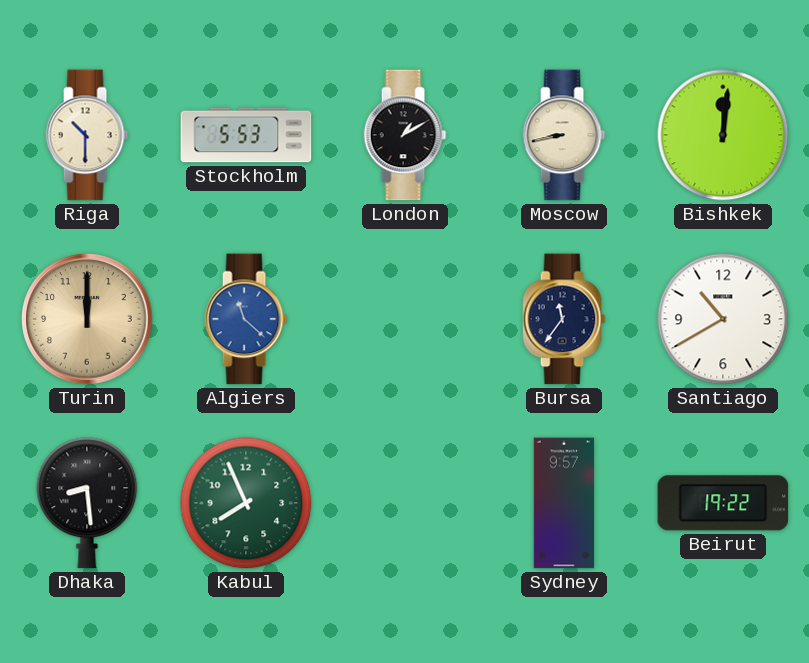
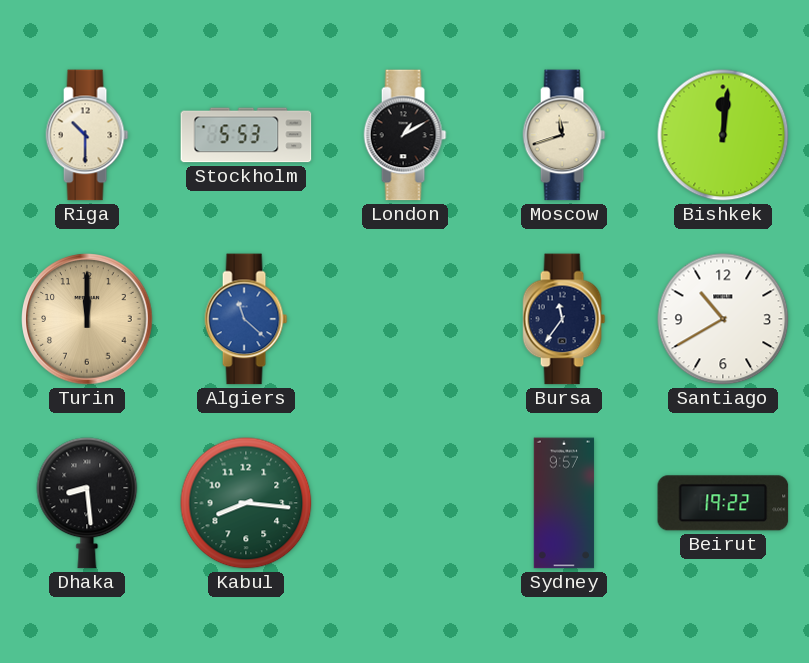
Moscow: 8:43 -> 11:42 (564, 135)
Kabul: 7:56 -> 8:16 (246, 503)
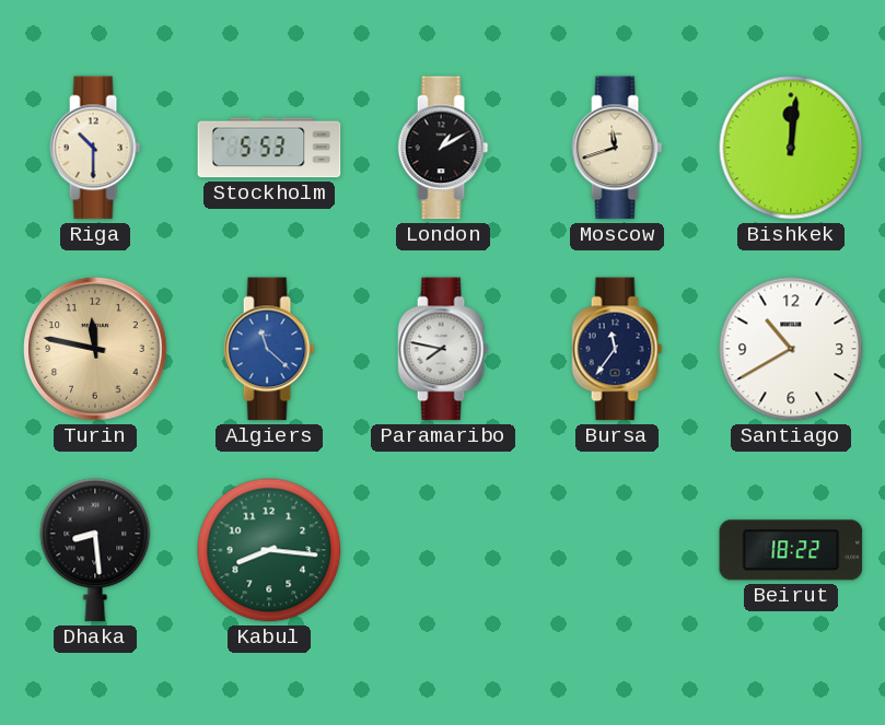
Turin: 12:00 -> 11:47 (95, 349)
Paramaribo: none -> 7:47 (443, 349)
Sydney: 9:57 -> none (564, 503)
Beirut: 19:22 -> 18:22 (791, 550)
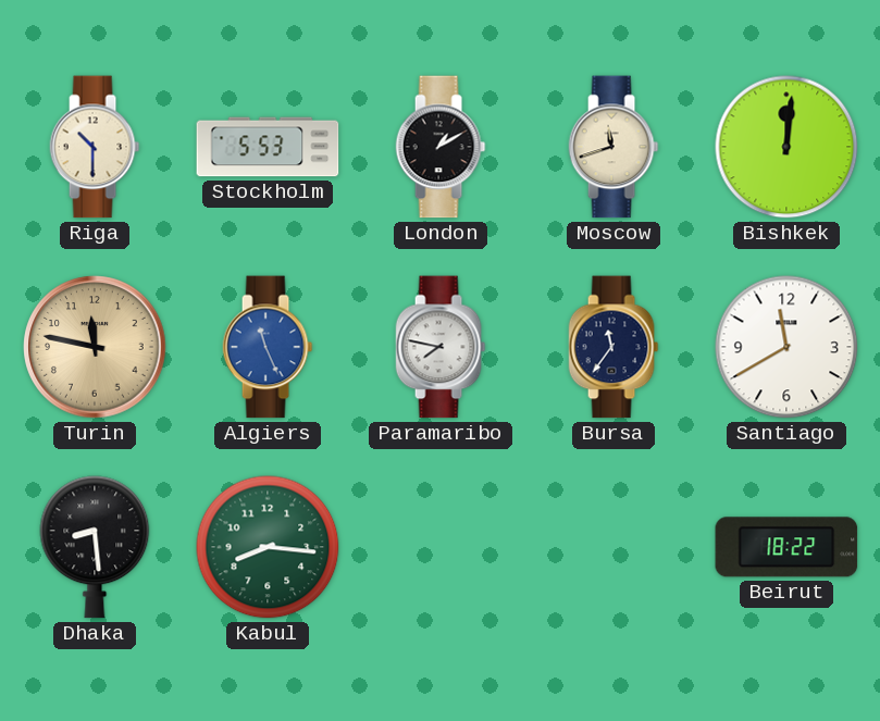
Algiers: 11:22 -> 11:26 (268, 347)
Santiago: 10:40 -> 11:40 (786, 347)
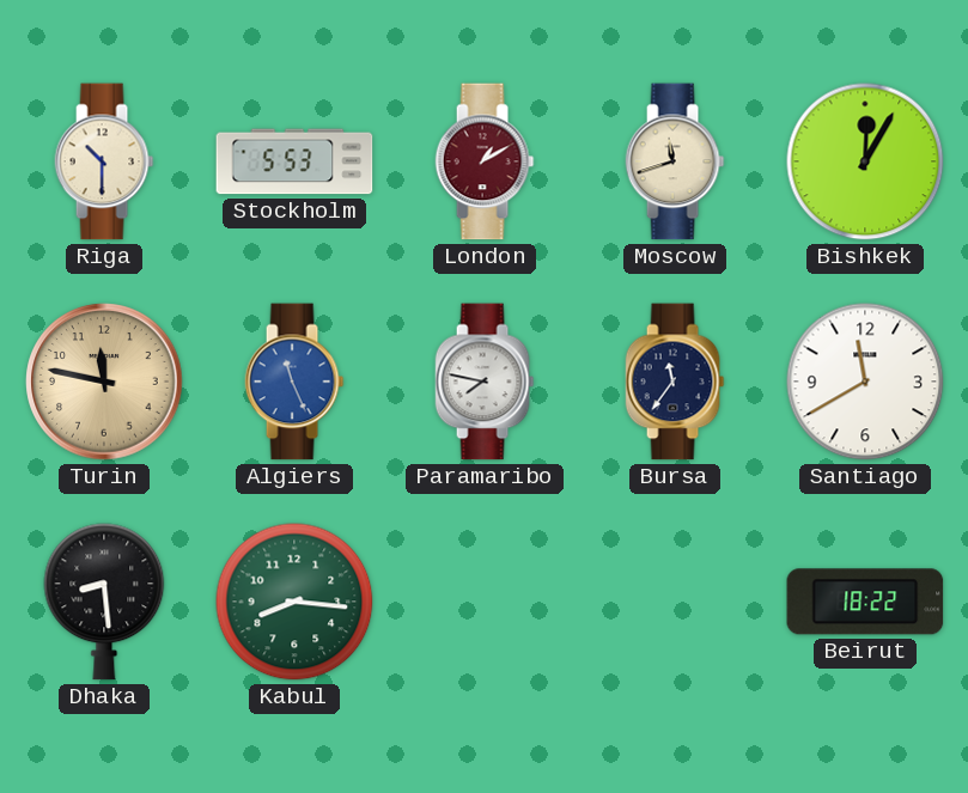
London dial: black -> burgundy (485, 161)
Bishkek: 12:01 -> 12:05 (865, 161)
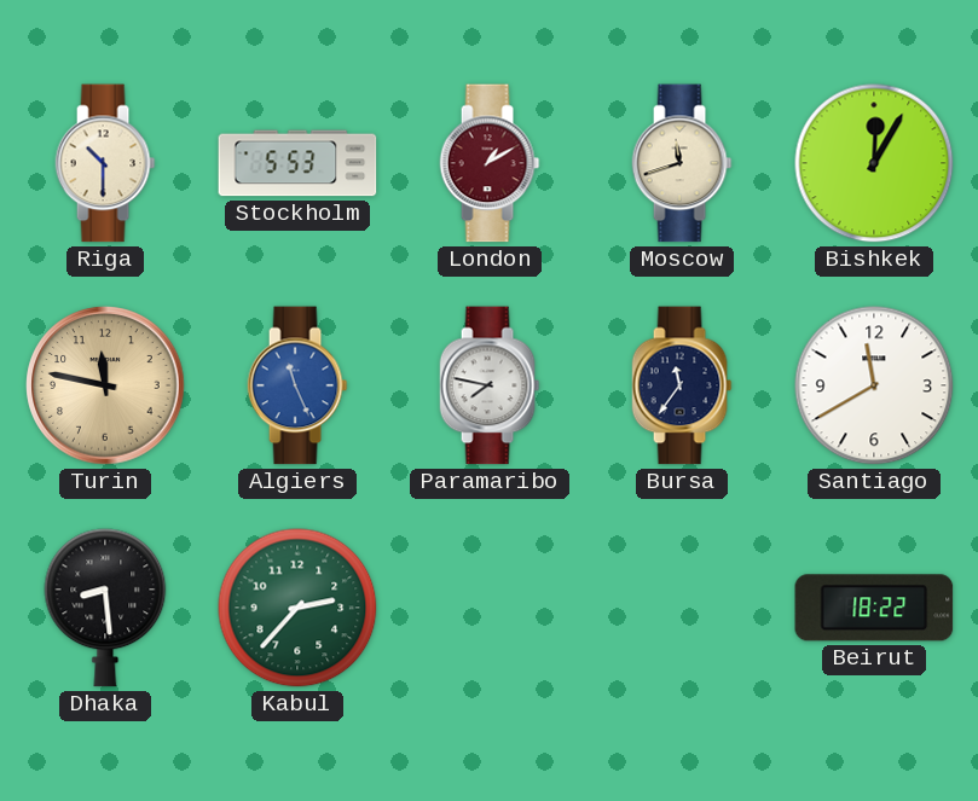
Kabul: 8:16 -> 2:37 (297, 608)
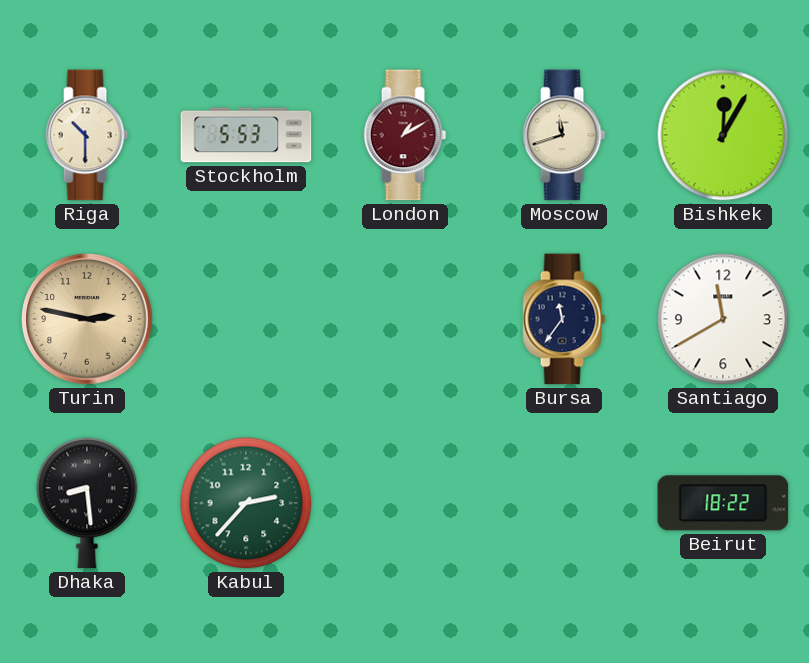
Turin: 11:47 -> 2:47 (87, 319)
Algiers: 11:26 -> none (297, 385)
Paramaribo: 7:47 -> none (490, 385)
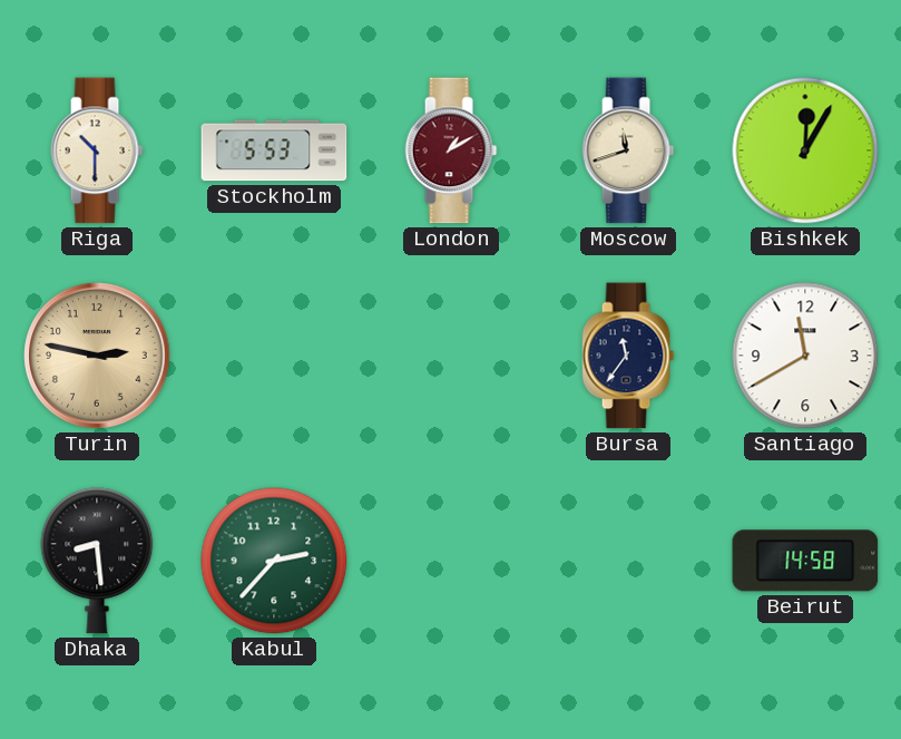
Beirut: 18:22 -> 14:58 (805, 561)
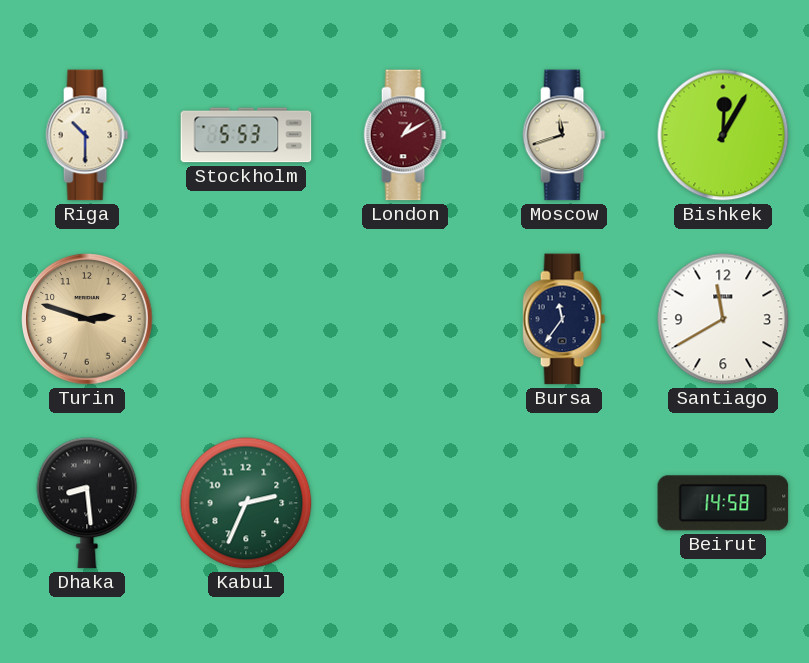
Turin: 2:47 -> 2:48 (87, 319)
Kabul: 2:37 -> 2:34 (246, 503)
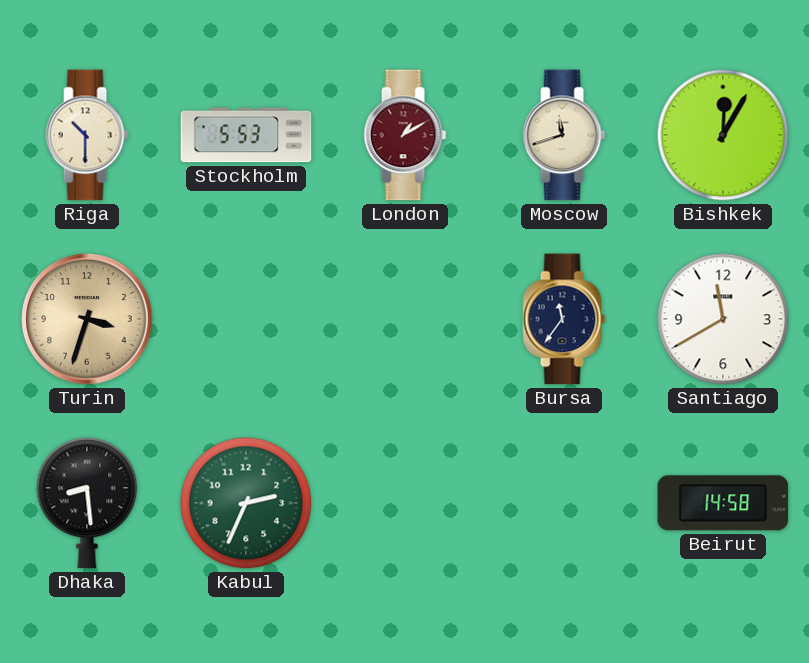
Turin: 2:48 -> 3:33 (87, 319)
